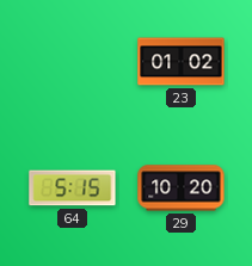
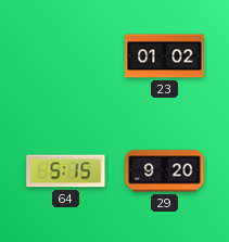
29: 10:20 -> 9:20 (165, 171)
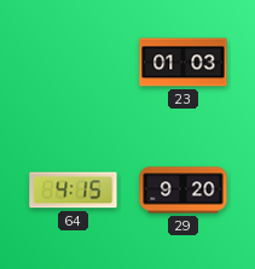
23: 01:02 -> 01:03 (184, 63)
64: 5:15 -> 4:15 (74, 191)
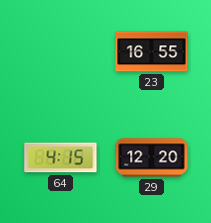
23: 01:03 -> 16:55 (152, 52)
29: 9:20 -> 12:20 (152, 158)
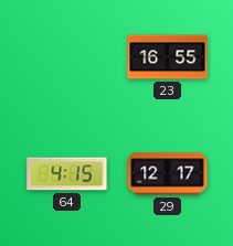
29: 12:20 -> 12:17 (168, 174)
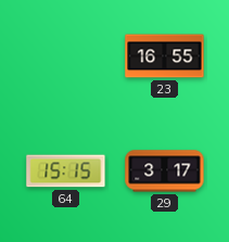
64: 4:15 -> 15:15 (66, 171)
29: 12:17 -> 3:17 (165, 171)
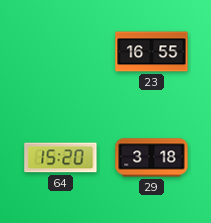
64: 15:15 -> 15:20 (61, 158)
29: 3:17 -> 3:18 (152, 158)
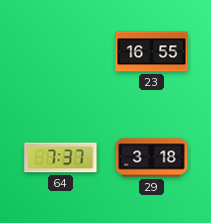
64: 15:20 -> 7:37 (61, 158)
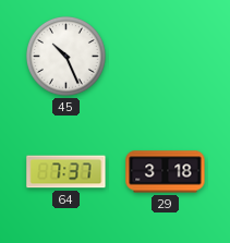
45: none -> 10:26 (65, 56)
23: 16:55 -> none (152, 52)
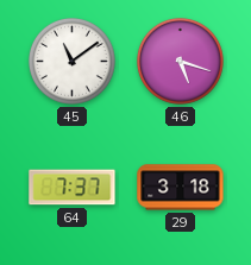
45: 10:26 -> 11:09 (71, 61)
46: none -> 5:18 (180, 61)
